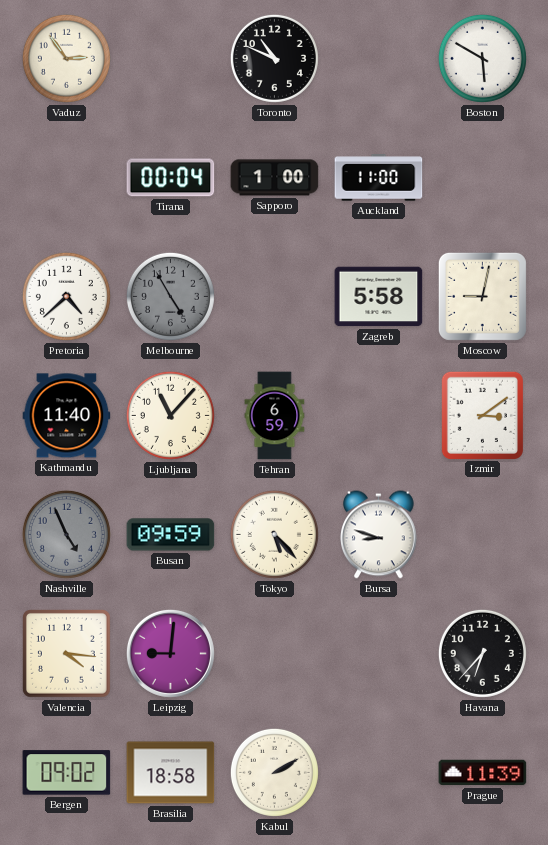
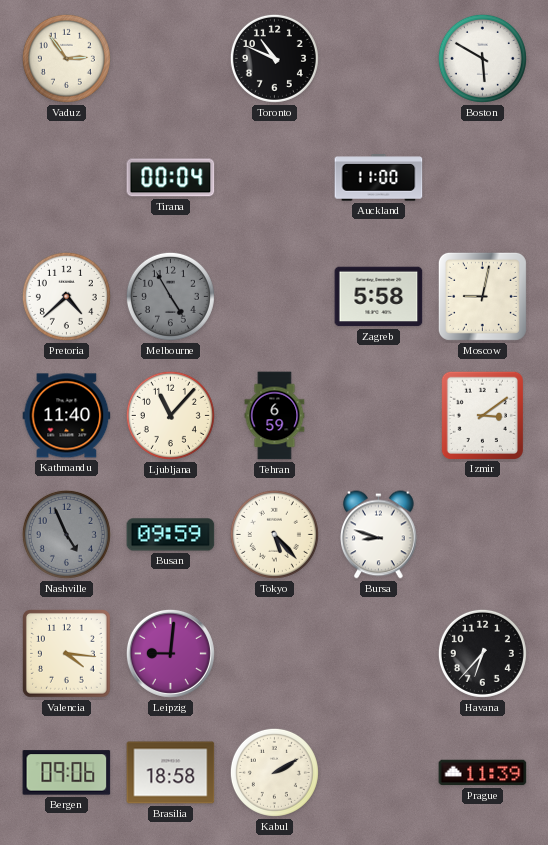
Sapporo: 1:00 -> none (275, 178)
Bergen: 09:02 -> 09:06 (67, 773)
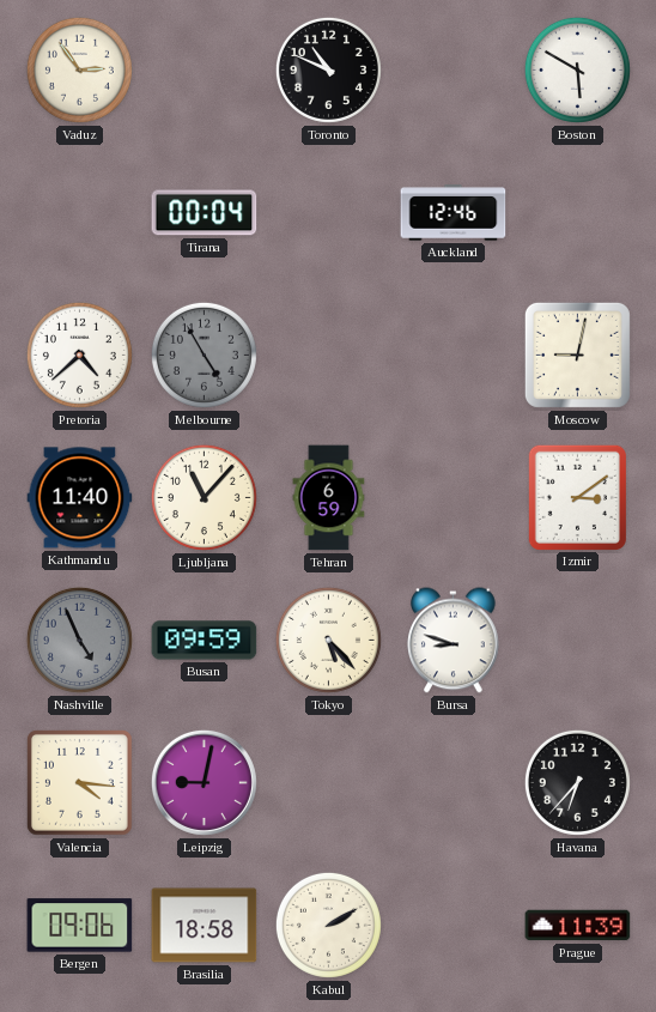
Auckland: 11:00 -> 12:46 (454, 213)
Zagreb: 5:58 -> none (379, 297)
Leipzig: 9:01 -> 9:02 (204, 782)
